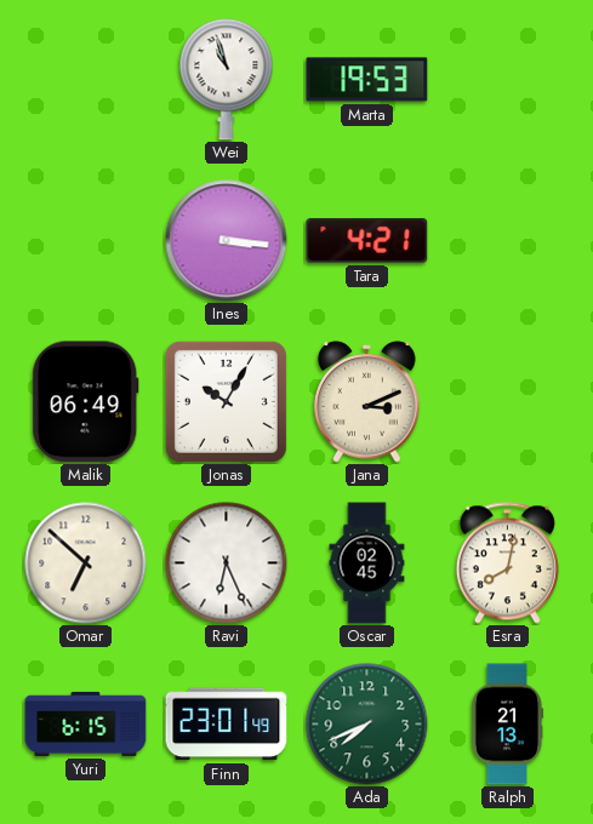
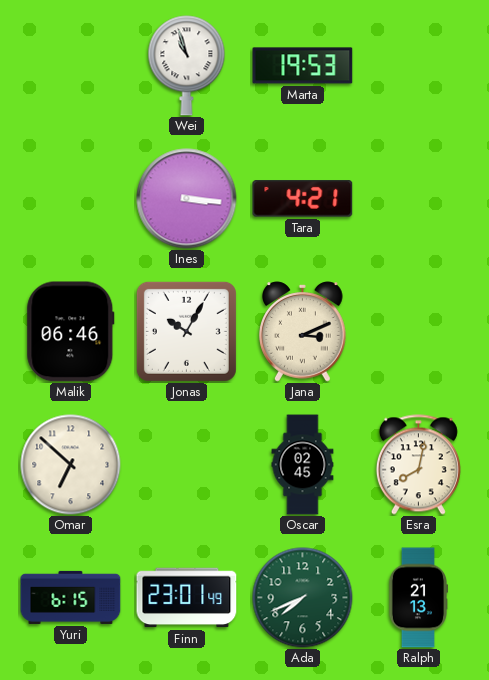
Malik: 06:49 -> 06:46 (71, 332)
Ravi: 6:26 -> none (227, 563)
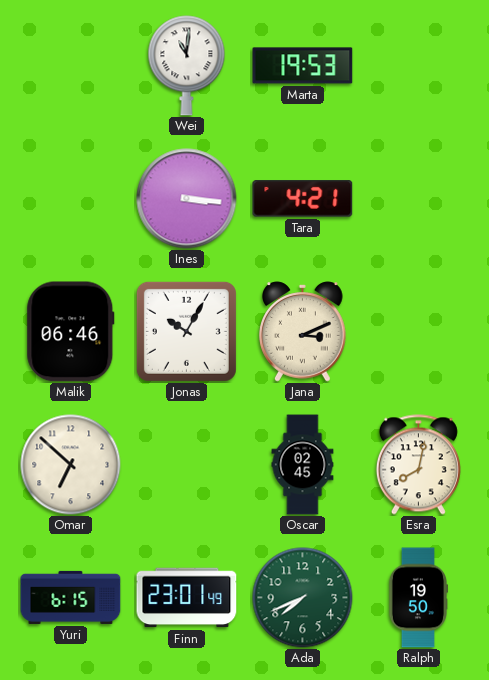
Wei: 10:57 -> 11:01 (187, 66)
Ralph: 21:13 -> 19:50 (417, 598)
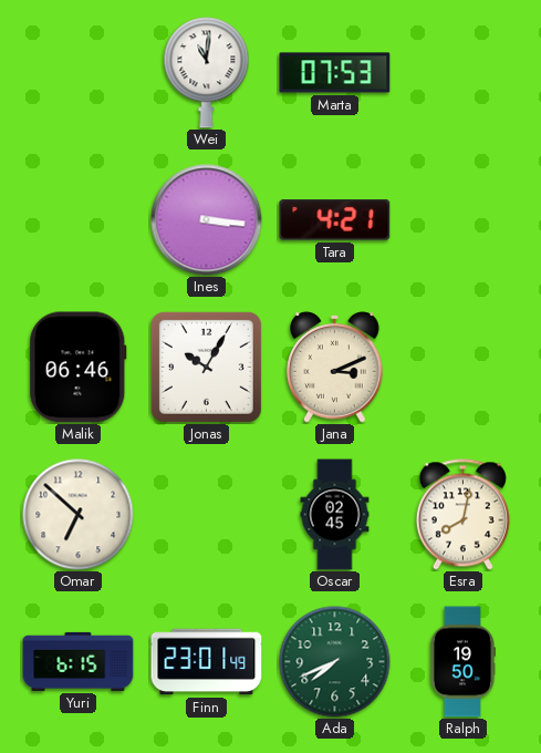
Marta: 19:53 -> 07:53 (335, 73)
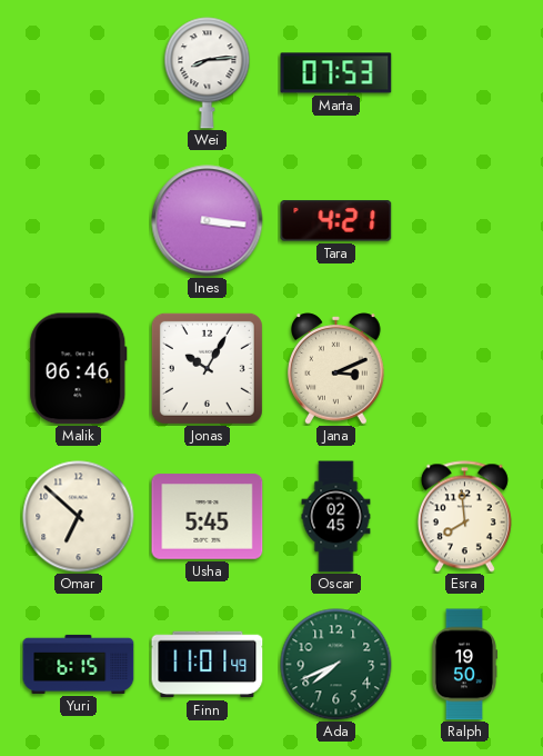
Wei: 11:01 -> 8:14 (208, 73)
Usha: none -> 5:45 (208, 517)
Esra: 8:02 -> 7:59 (464, 517)
Finn: 23:01 -> 11:01 (208, 665)
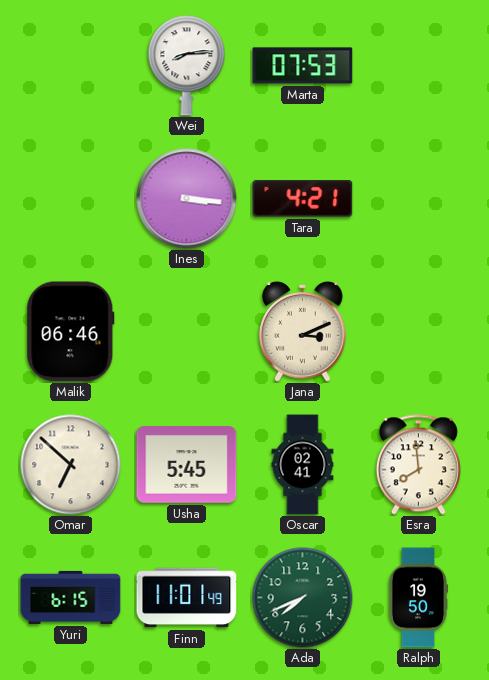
Jonas: 10:05 -> none (207, 368)
Oscar: 02:45 -> 02:41 (303, 465)
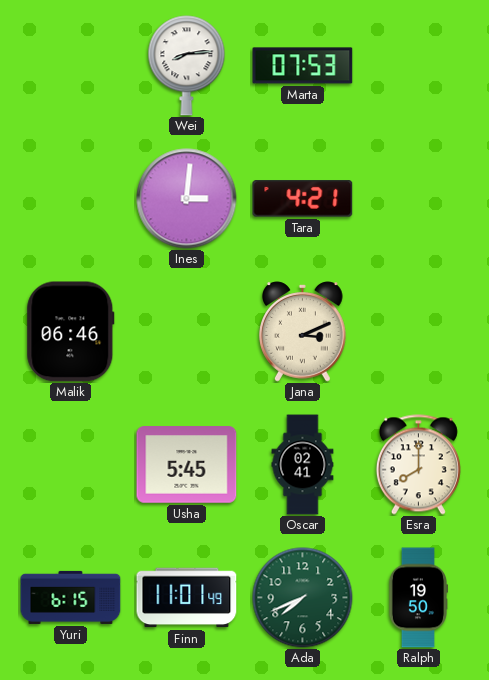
Ines: 3:16 -> 3:01 (187, 199)
Omar: 6:52 -> none (71, 465)
Esra: 7:59 -> 8:00 (418, 465)
